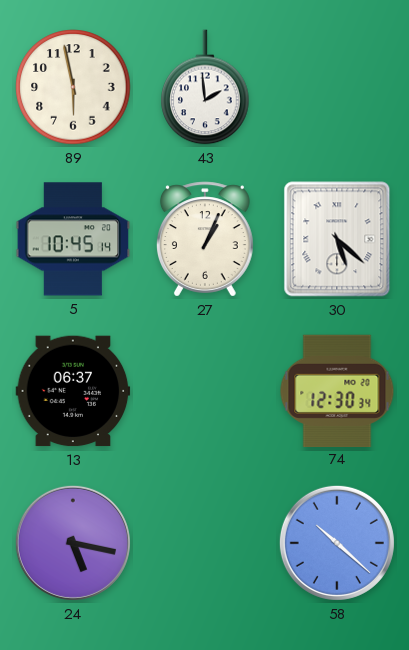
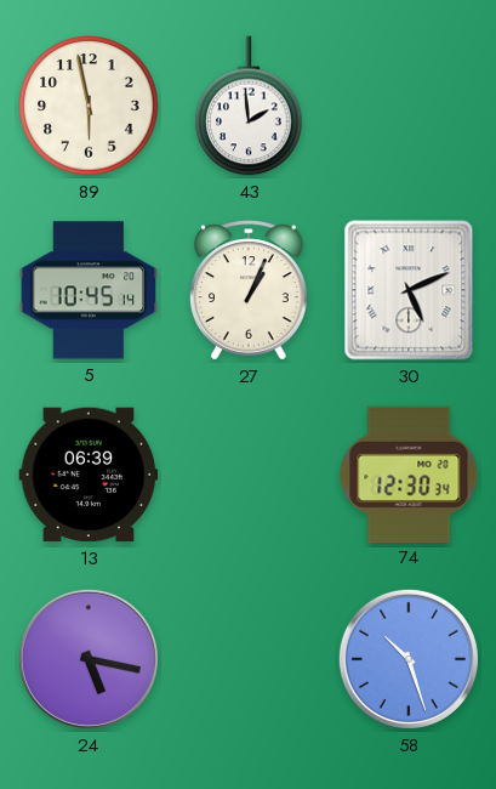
30: 5:22 -> 5:11 (409, 290)
13: 06:37 -> 06:39 (89, 475)
58: 10:22 -> 10:27 (409, 659)
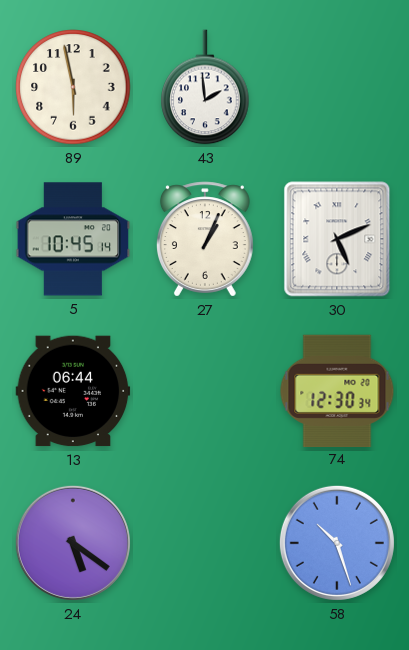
13: 06:39 -> 06:44 (73, 391)
24: 5:17 -> 5:21 (73, 543)
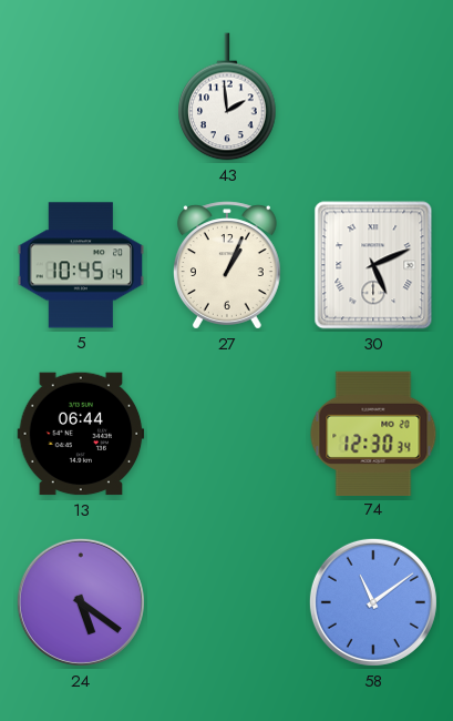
89: 5:58 -> none (73, 87)
58: 10:27 -> 11:09 (373, 602)
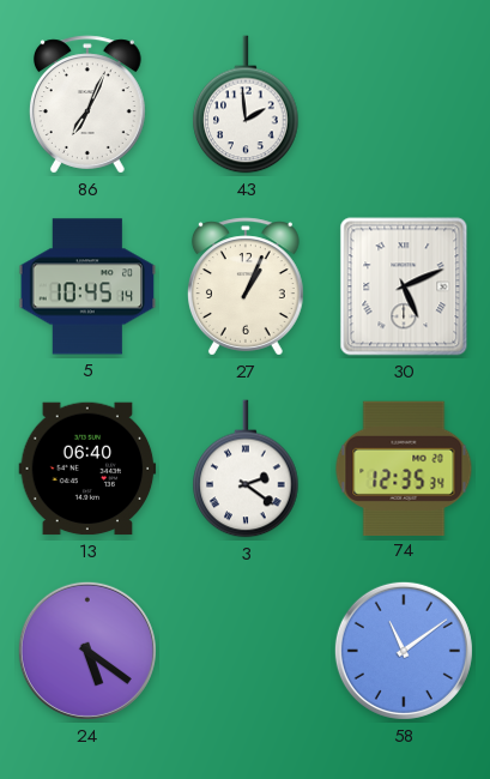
86: none -> 7:04 (87, 104)
13: 06:44 -> 06:40 (87, 469)
3: none -> 2:21 (246, 469)
74: 12:30 -> 12:35 (404, 467)
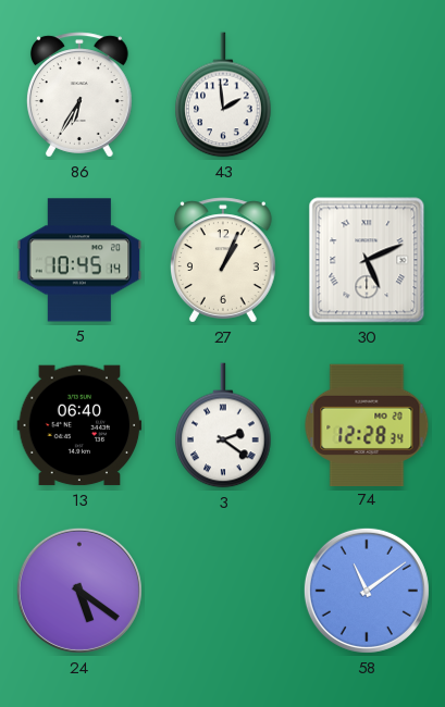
86: 7:04 -> 6:35 (79, 95)
74: 12:35 -> 12:28 (367, 424)
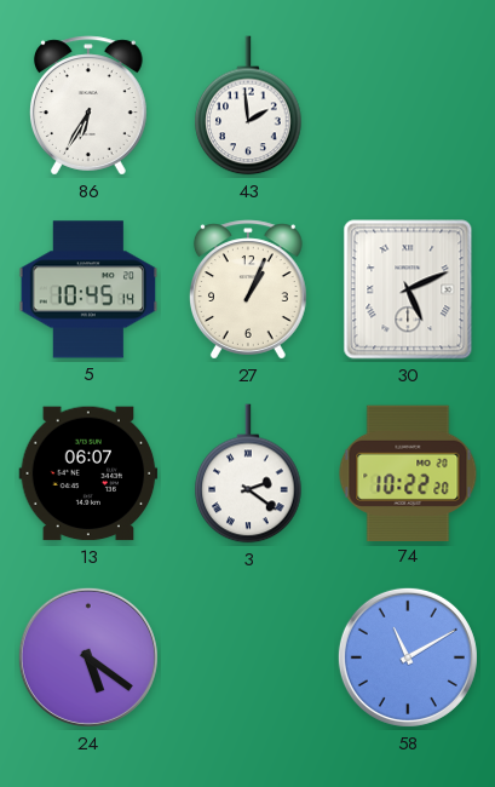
13: 06:40 -> 06:07 (88, 473)
74: 12:28 -> 10:22 (408, 472)
58: 11:09 -> 11:10 (408, 657)
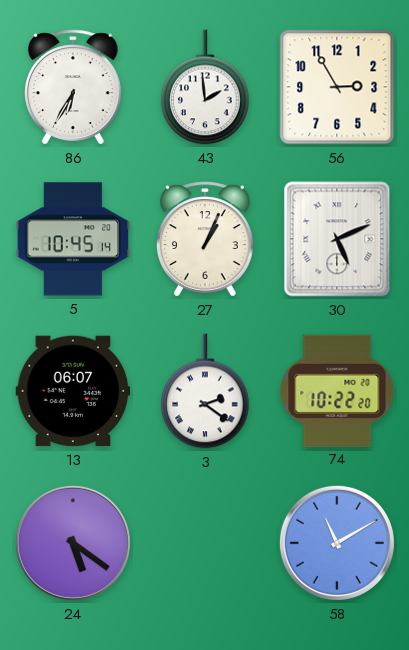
56: none -> 2:55 (337, 87)
